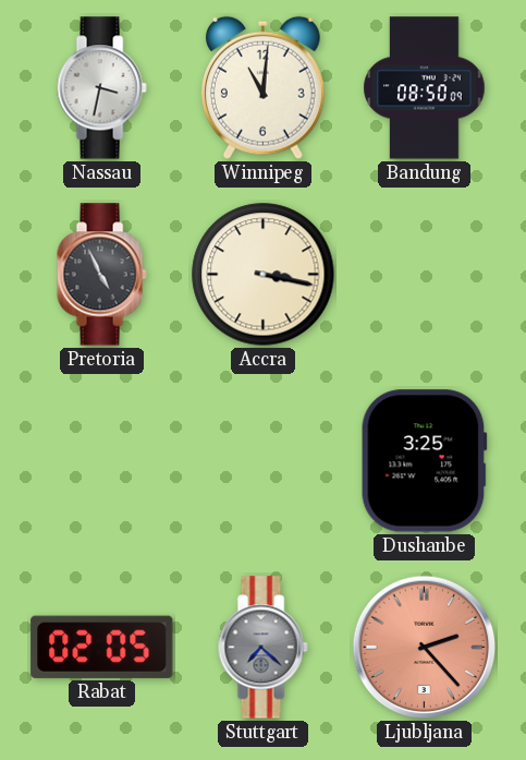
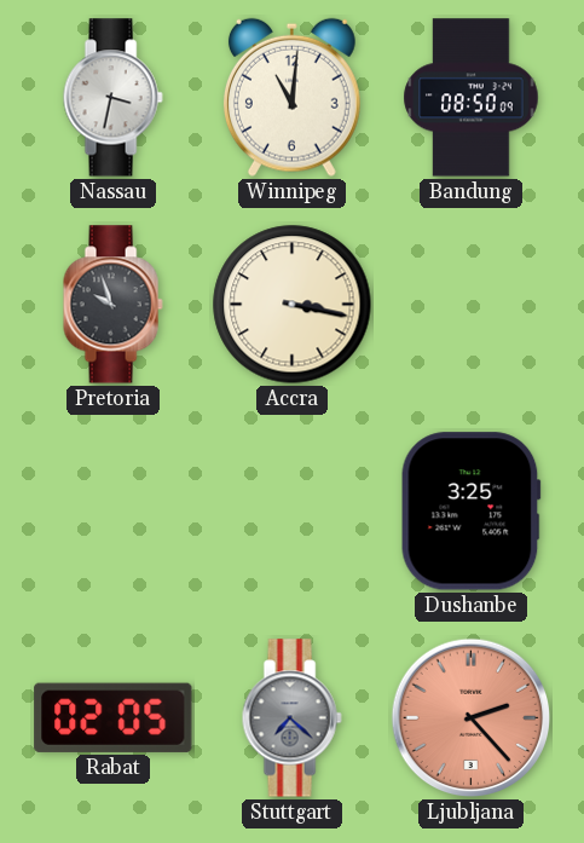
Pretoria: 4:56 -> 9:57 (112, 305)
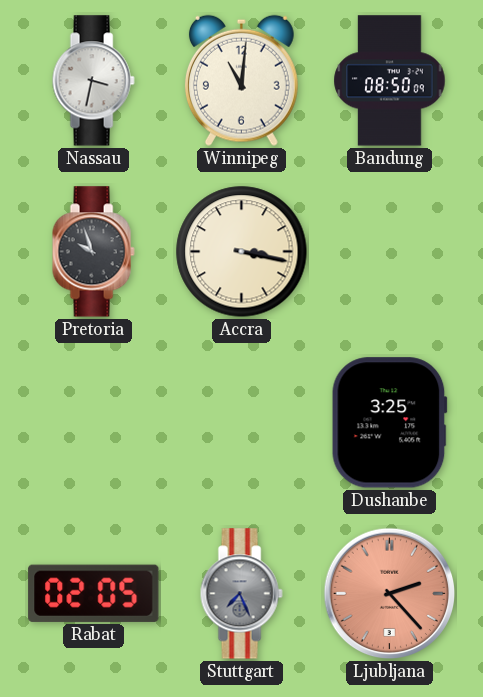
Stuttgart: 7:22 -> 7:26 (241, 594)
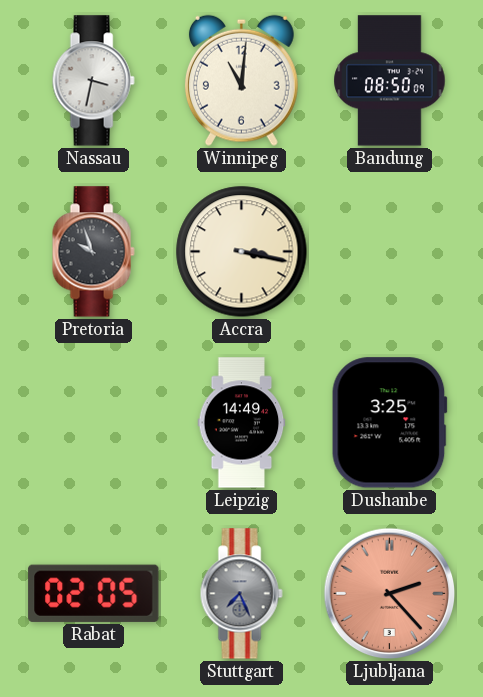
Leipzig: none -> 14:49 (242, 423)
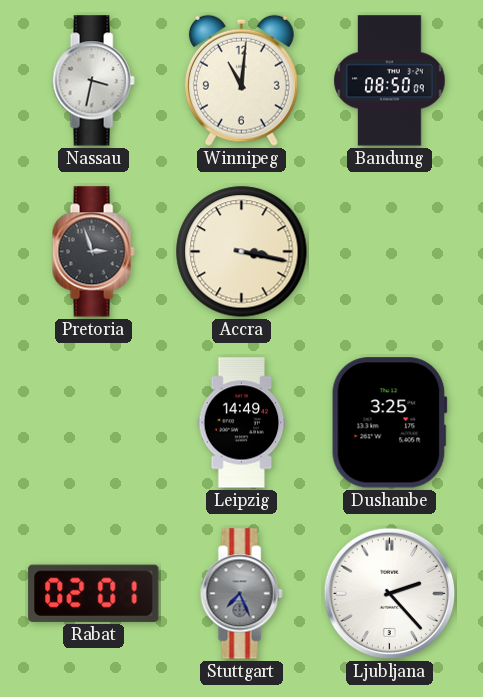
Pretoria: 9:57 -> 2:57 (93, 252)
Rabat: 02:05 -> 02:01 (94, 593)
Ljubljana dial: salmon -> white (390, 594)
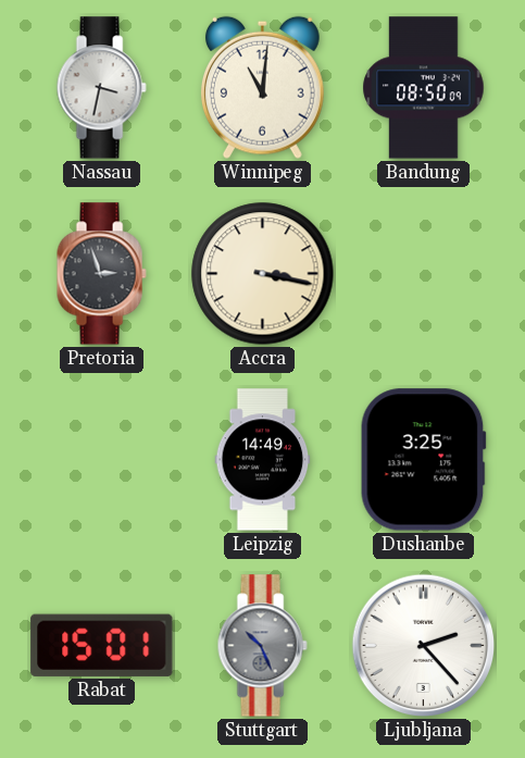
Rabat: 02:01 -> 15:01 (102, 645)
Stuttgart: 7:26 -> 10:26 (262, 646)
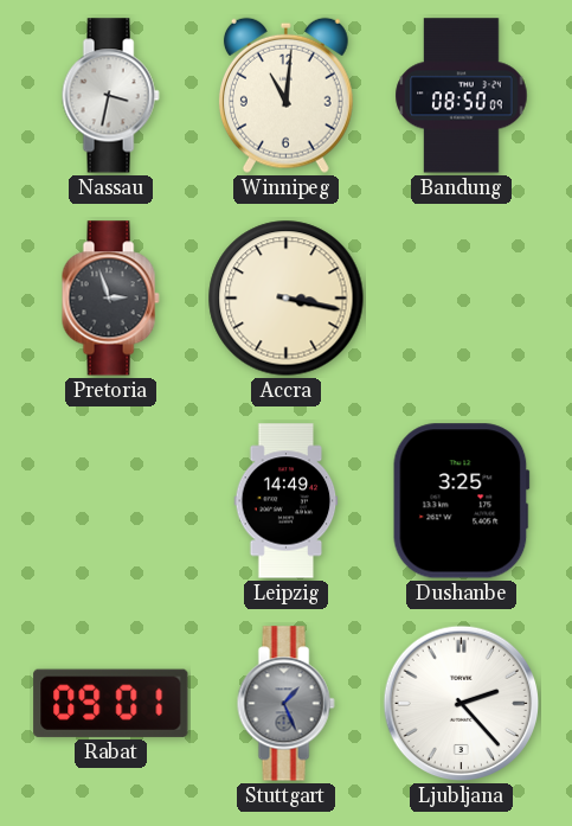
Rabat: 15:01 -> 09:01 (111, 703)
Stuttgart: 10:26 -> 1:26 (285, 704)
